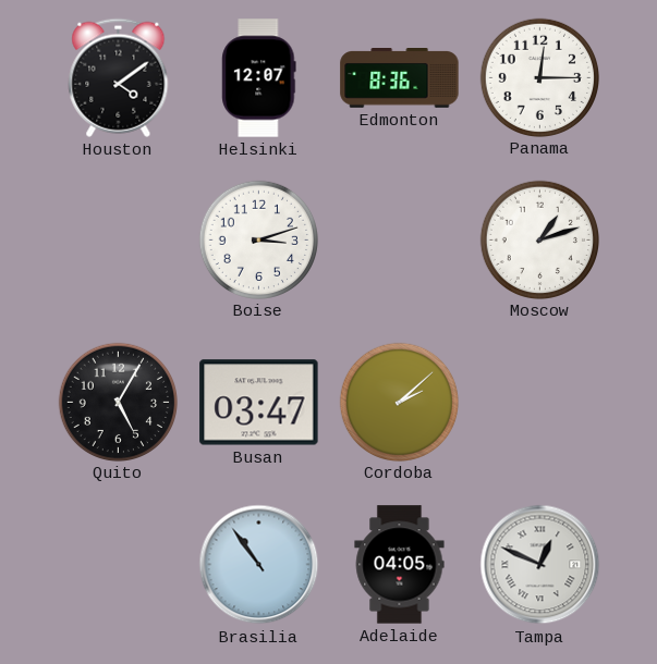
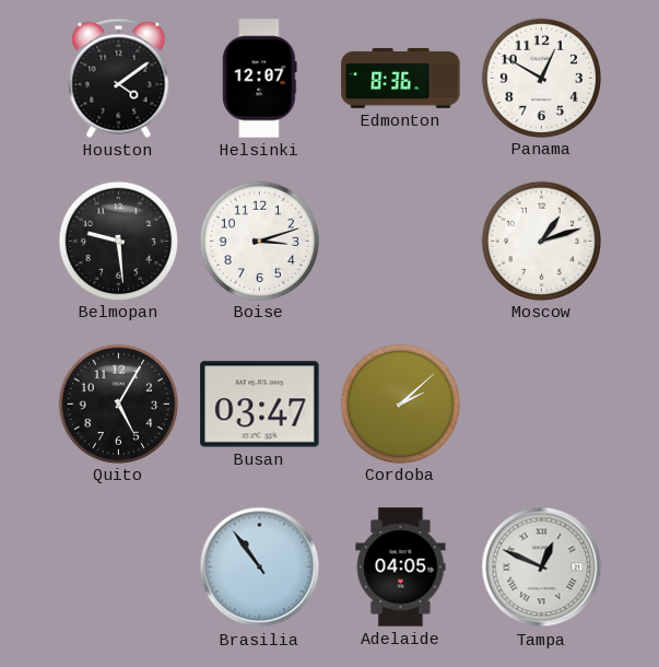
Panama: 12:15 -> 12:50 (541, 78)
Belmopan: none -> 9:29 (118, 241)
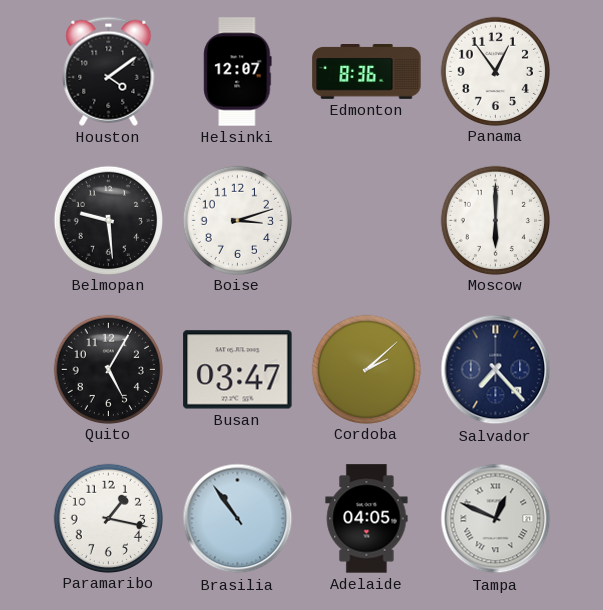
Panama: 12:50 -> 12:54 (495, 71)
Moscow: 1:12 -> 6:00 (495, 220)
Salvador: none -> 7:23 (496, 370)
Paramaribo: none -> 1:17 (108, 518)
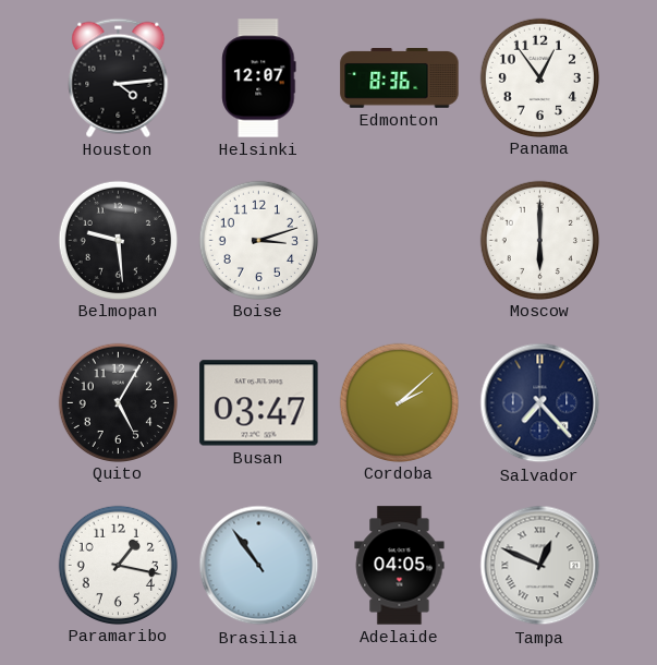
Houston: 4:09 -> 4:14 (119, 77)
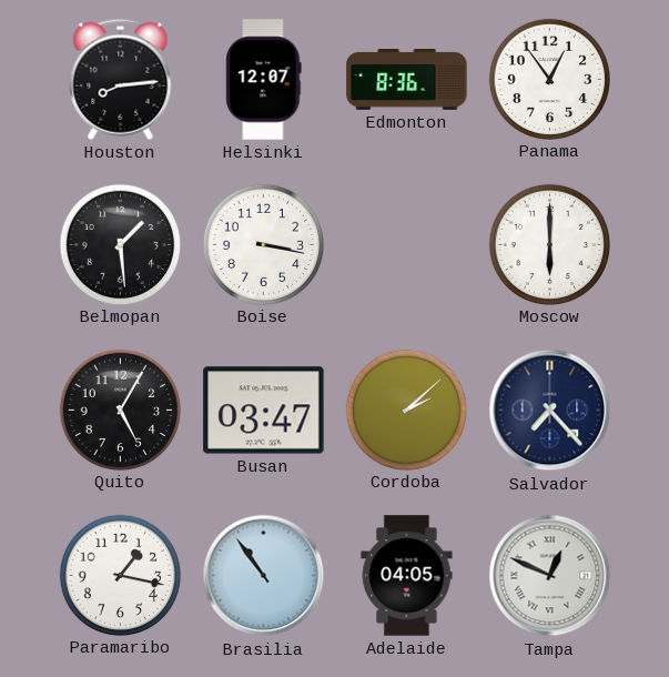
Houston: 4:14 -> 8:14 (121, 79)
Belmopan: 9:29 -> 1:29 (120, 244)
Boise: 3:12 -> 3:17 (263, 244)
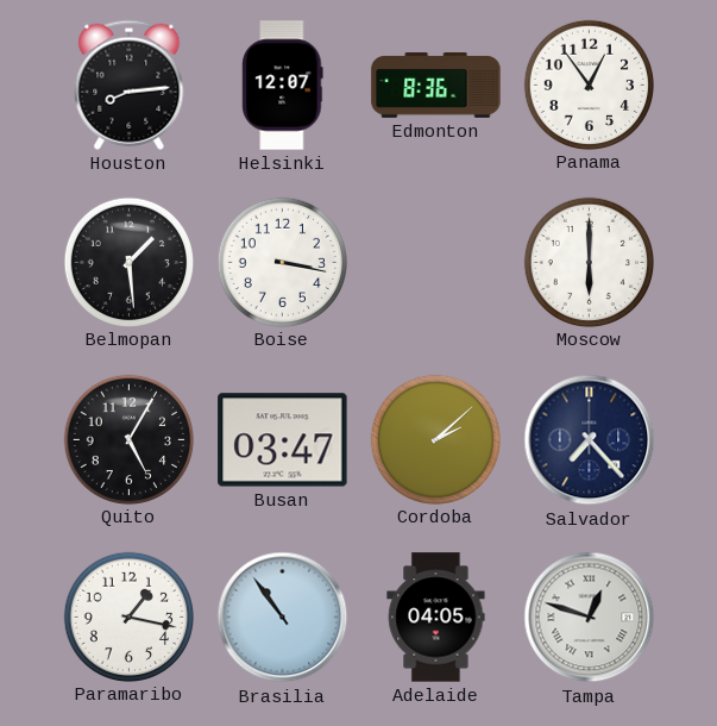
Tampa: 12:49 -> 12:48 (590, 618)
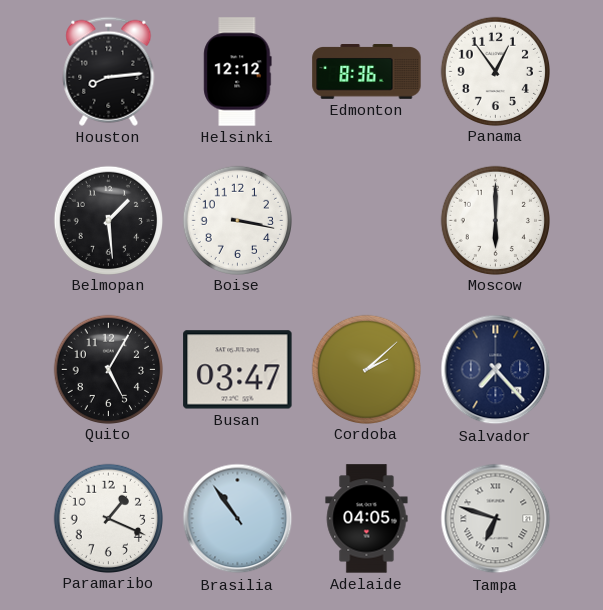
Helsinki: 12:07 -> 12:12 (238, 72)
Paramaribo: 1:17 -> 1:19 (108, 518)
Tampa: 12:48 -> 6:48 (496, 519)
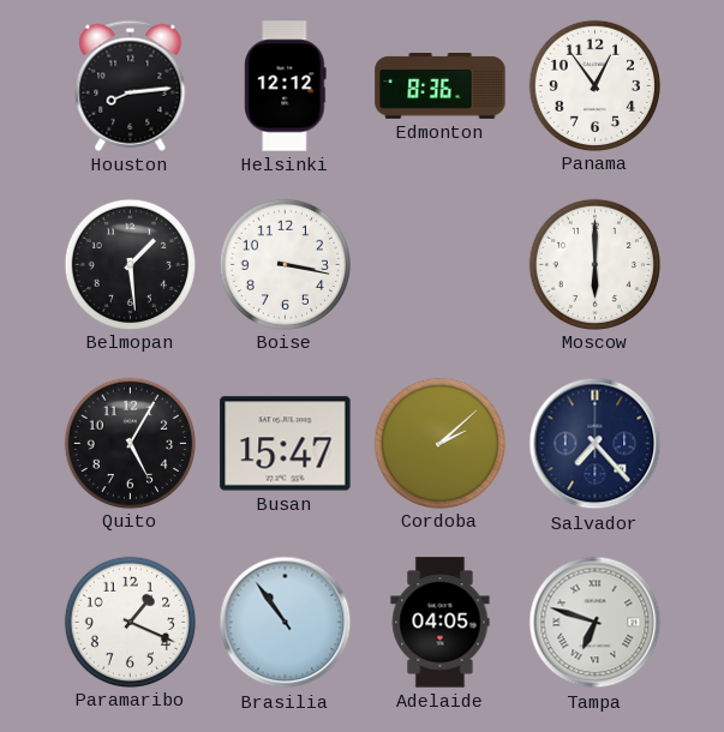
Busan: 03:47 -> 15:47 (286, 444)
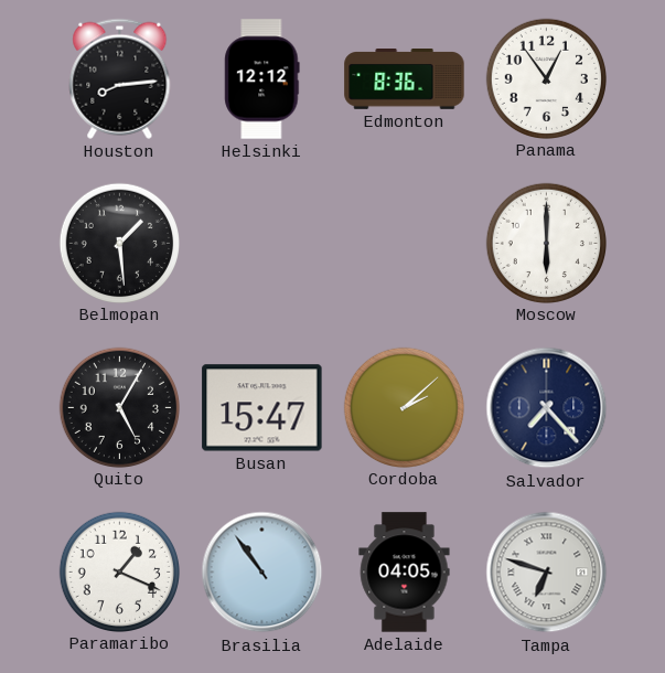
Boise: 3:17 -> none (285, 264)
